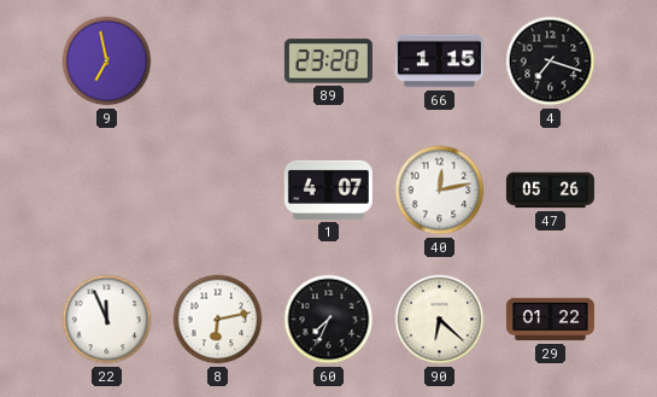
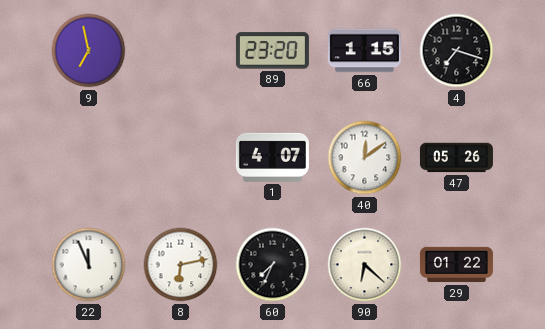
40: 12:13 -> 12:09 (365, 158)
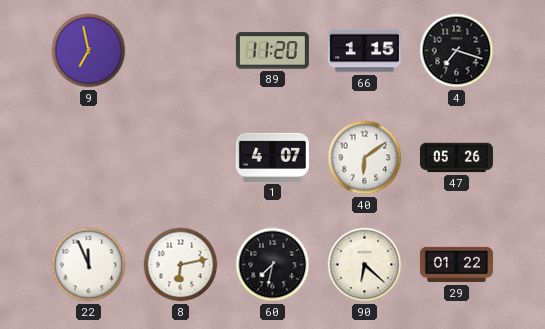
89: 23:20 -> 11:20 (272, 51)
40: 12:09 -> 6:09 (365, 158)
60: 7:34 -> 7:32 (273, 265)
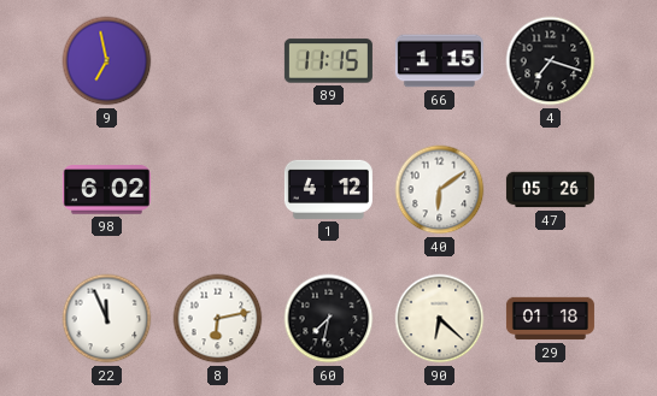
89: 11:20 -> 11:15 (328, 61)
98: none -> 6:02 (106, 190)
1: 4:07 -> 4:12 (328, 189)
29: 01:22 -> 01:18 (550, 319)
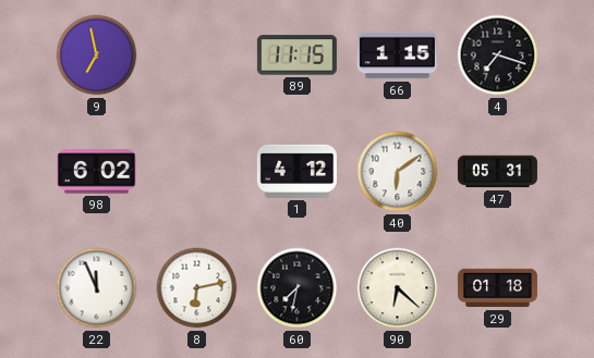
47: 05:26 -> 05:31 (497, 172)
